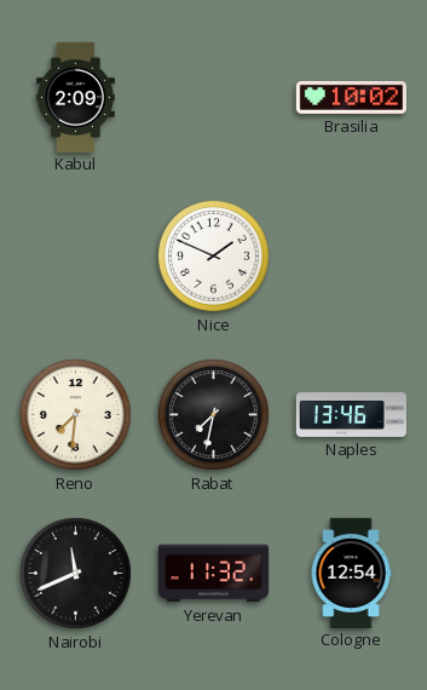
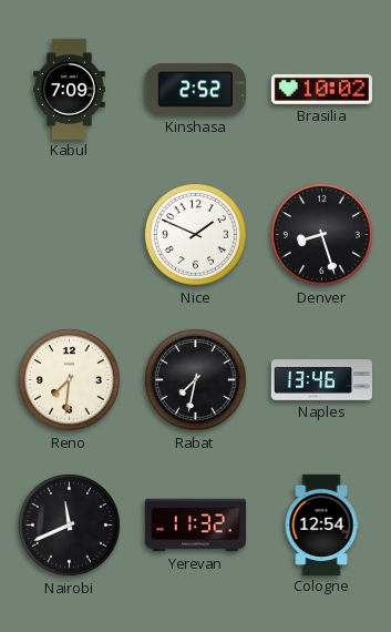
Kabul: 2:09 -> 7:09 (70, 89)
Kinshasa: none -> 2:52 (195, 90)
Denver: none -> 8:27 (322, 235)
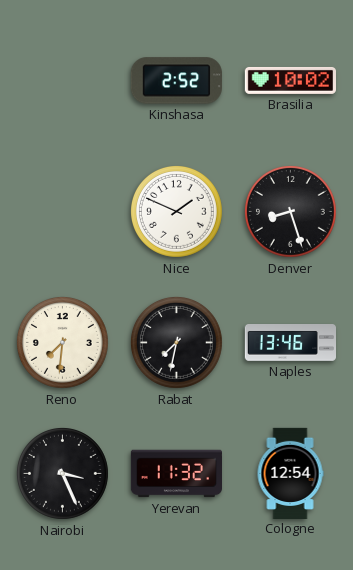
Kabul: 7:09 -> none (70, 89)
Nairobi: 11:41 -> 3:26 (63, 474)
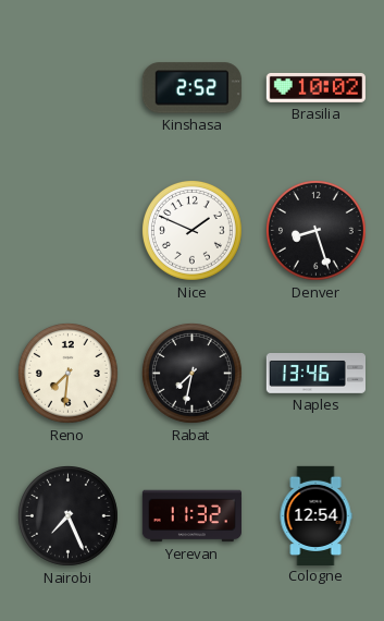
Nairobi: 3:26 -> 7:26 (69, 516)
